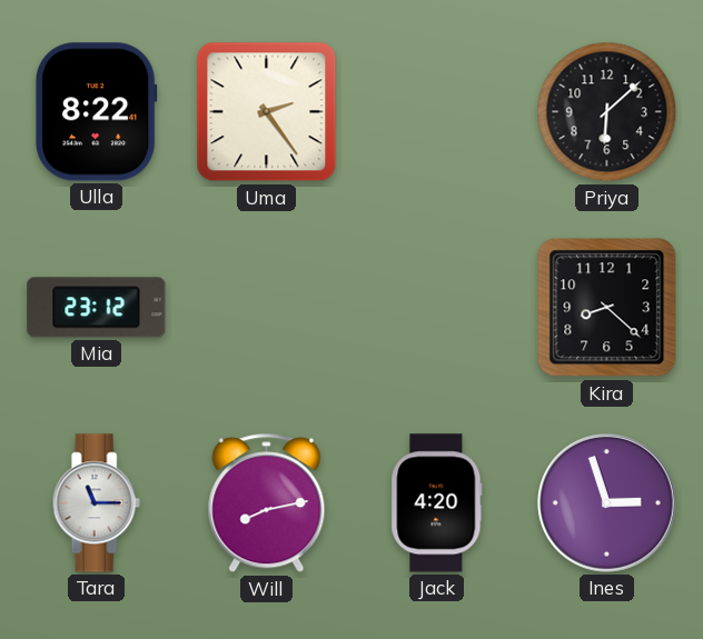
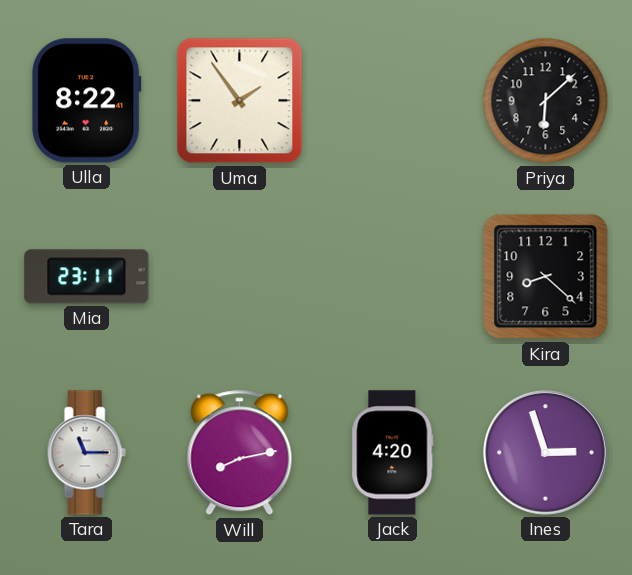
Uma: 2:24 -> 1:54 (240, 101)
Mia: 23:12 -> 23:11 (87, 277)
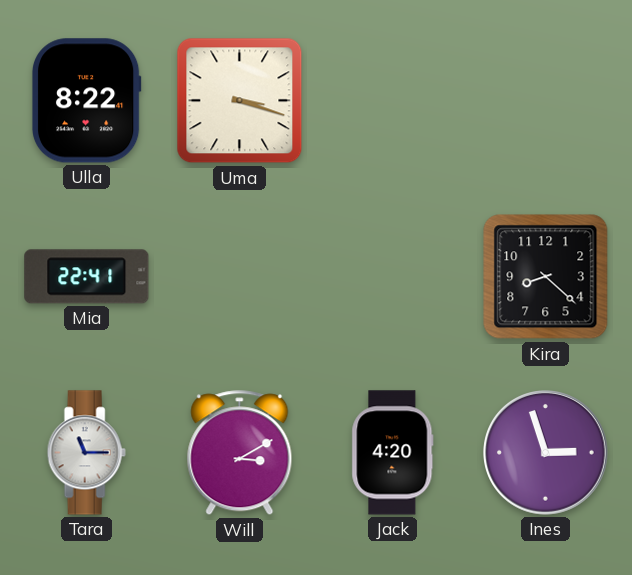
Uma: 1:54 -> 3:18 (240, 101)
Priya: 6:08 -> none (546, 101)
Mia: 23:11 -> 22:41 (87, 277)
Will: 8:13 -> 3:10 (240, 453)
